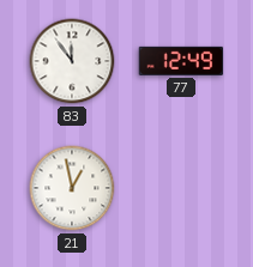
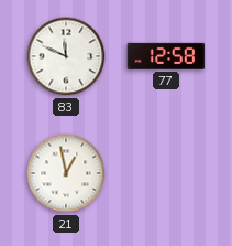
83: 11:54 -> 11:49 (66, 56)
77: 12:49 -> 12:58 (166, 56)
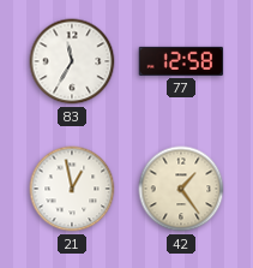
83: 11:49 -> 11:35 (72, 61)
42: none -> 1:24 (181, 189)
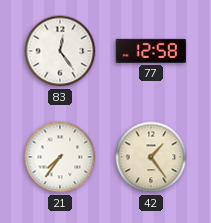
83: 11:35 -> 12:24 (60, 51)
21: 12:58 -> 7:36 (60, 157)
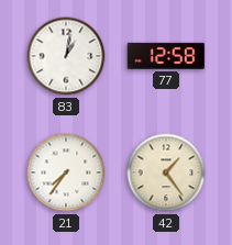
83: 12:24 -> 1:02 (66, 56)
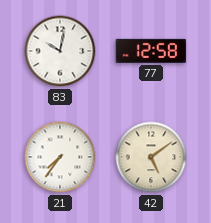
83: 1:02 -> 10:02 (60, 51)
42: 1:24 -> 5:09 (151, 157)
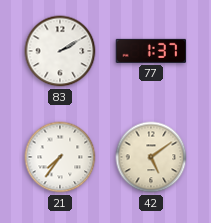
83: 10:02 -> 2:10 (60, 51)
77: 12:58 -> 1:37 (151, 51)
